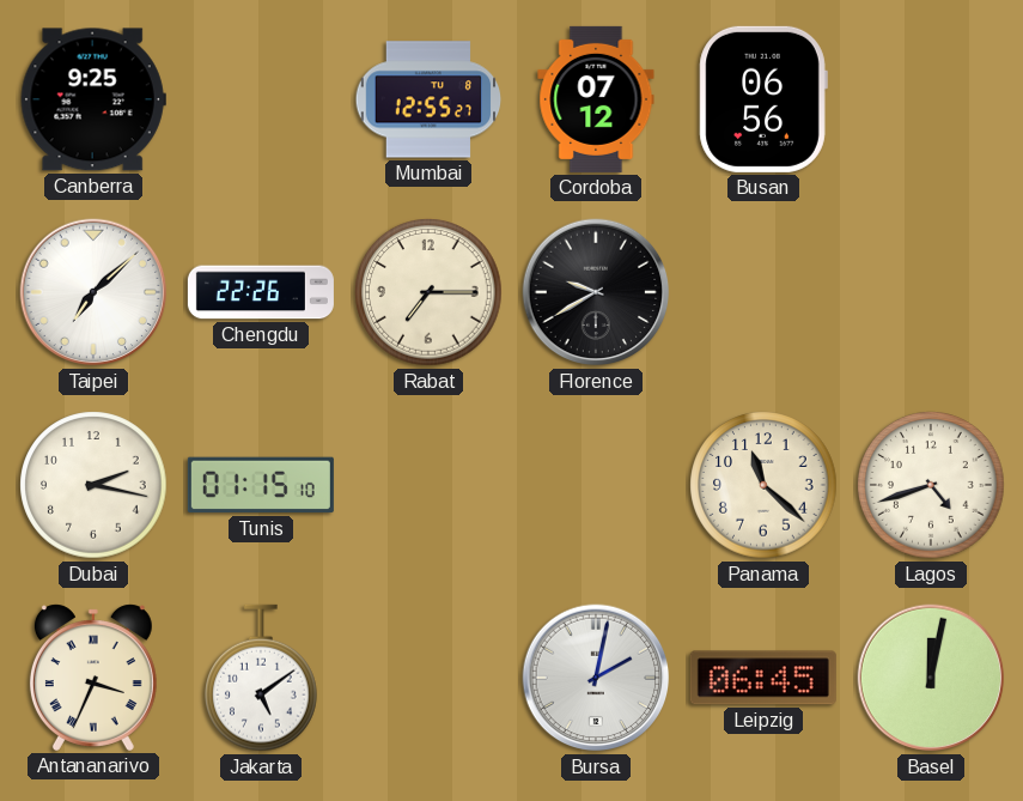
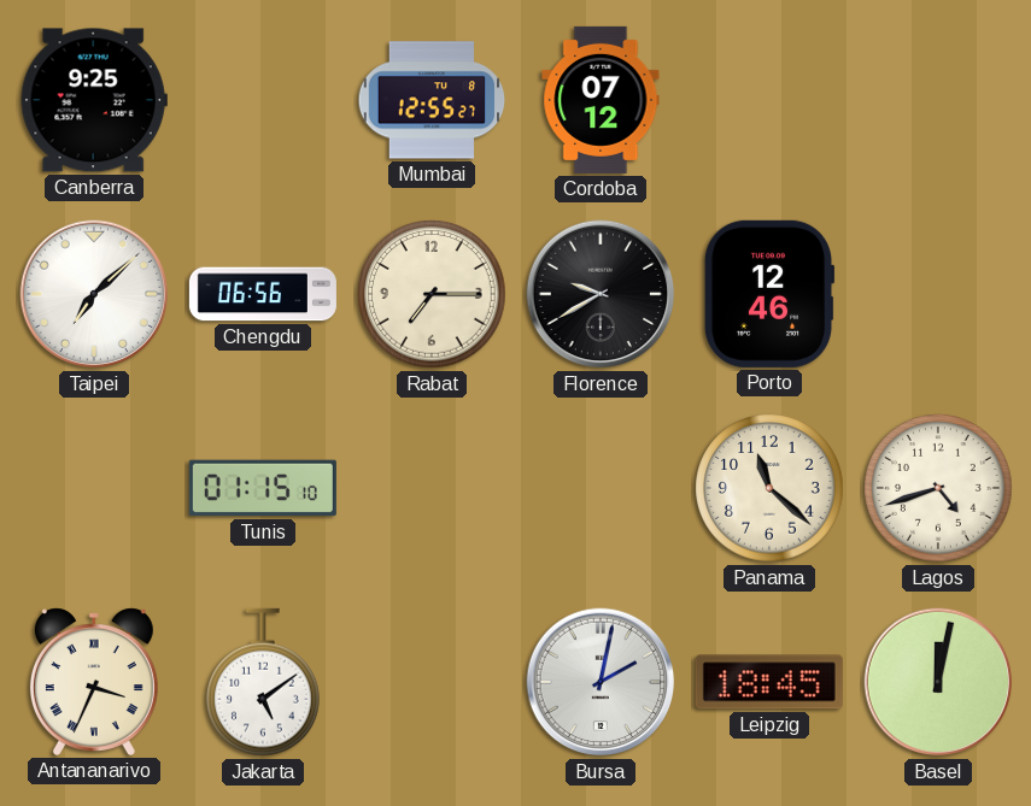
Busan: 06:56 -> none (763, 99)
Chengdu: 22:26 -> 06:56 (263, 294)
Porto: none -> 12:46 (769, 294)
Dubai: 2:17 -> none (93, 485)
Leipzig: 06:45 -> 18:45 (769, 682)
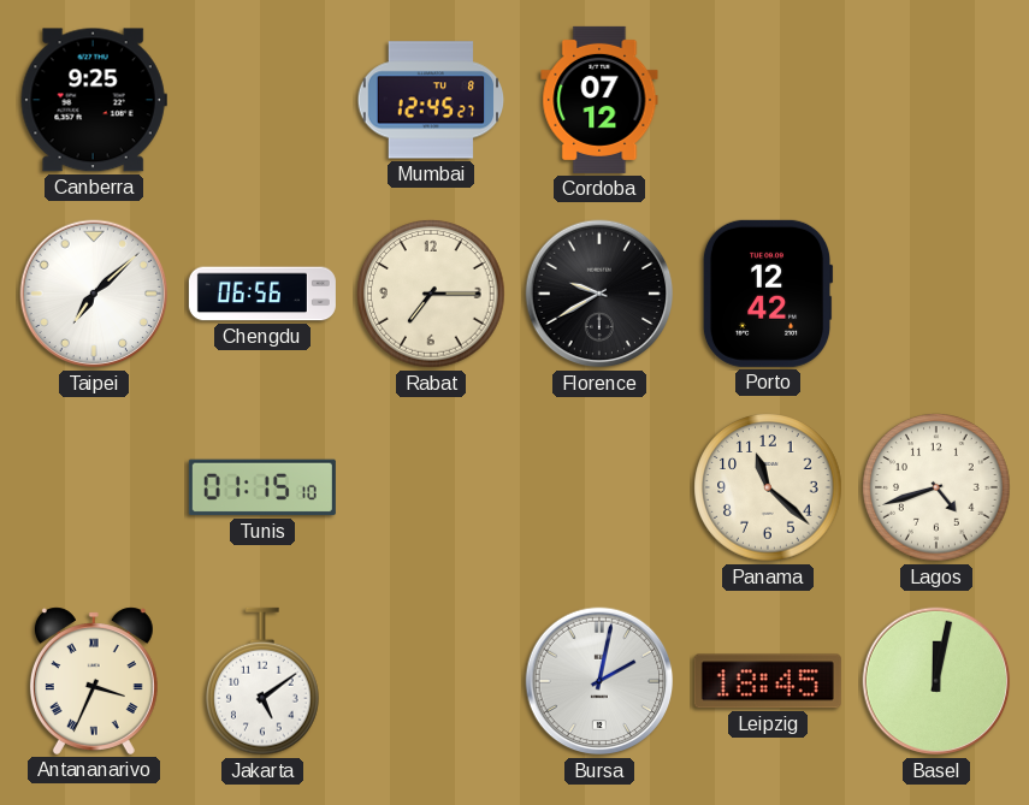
Mumbai: 12:55 -> 12:45 (431, 100)
Porto: 12:46 -> 12:42 (768, 294)
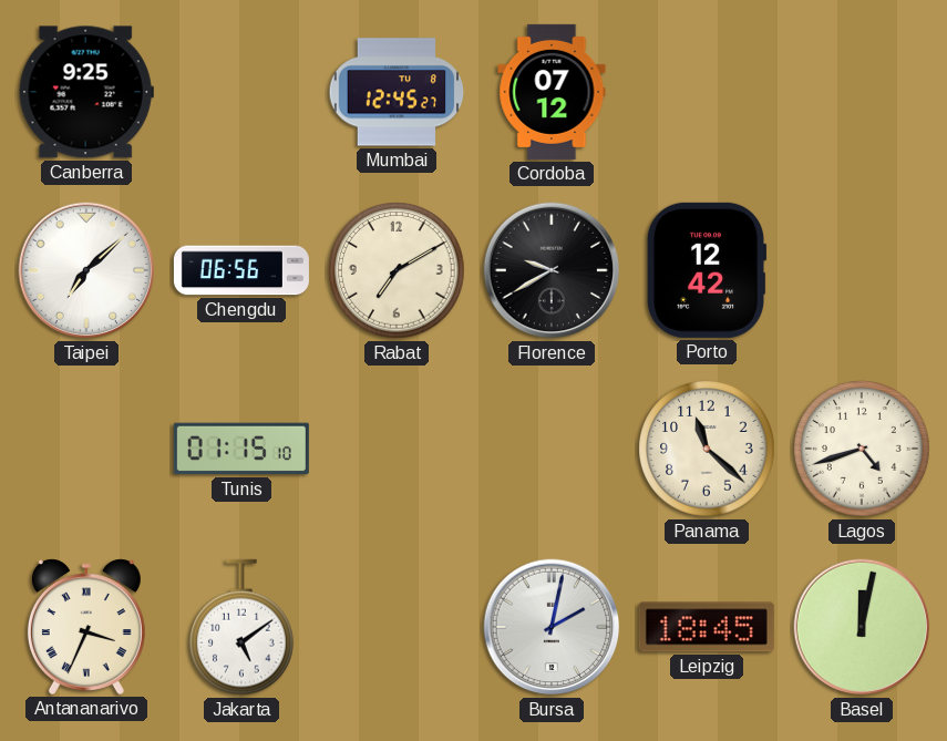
Rabat: 7:15 -> 7:10 (397, 270)
